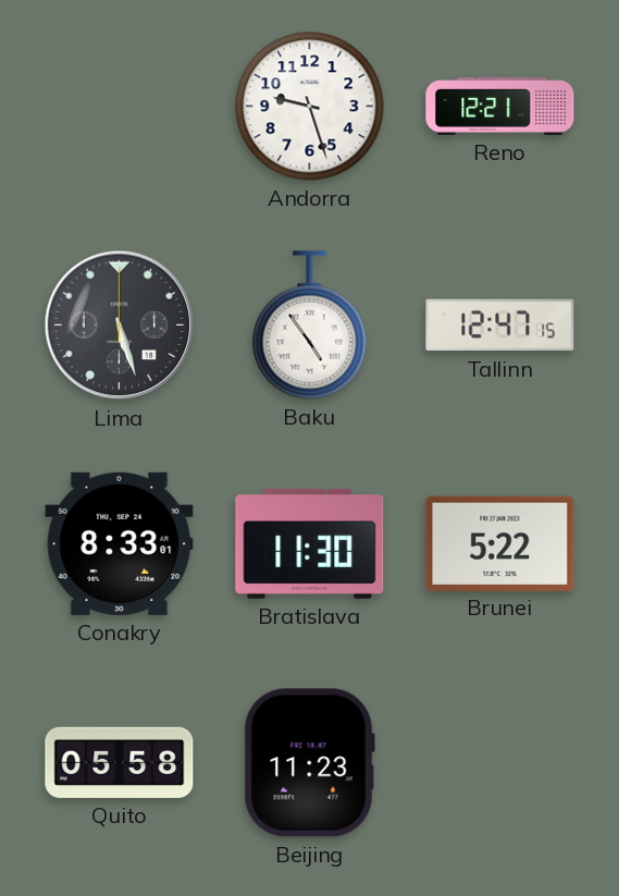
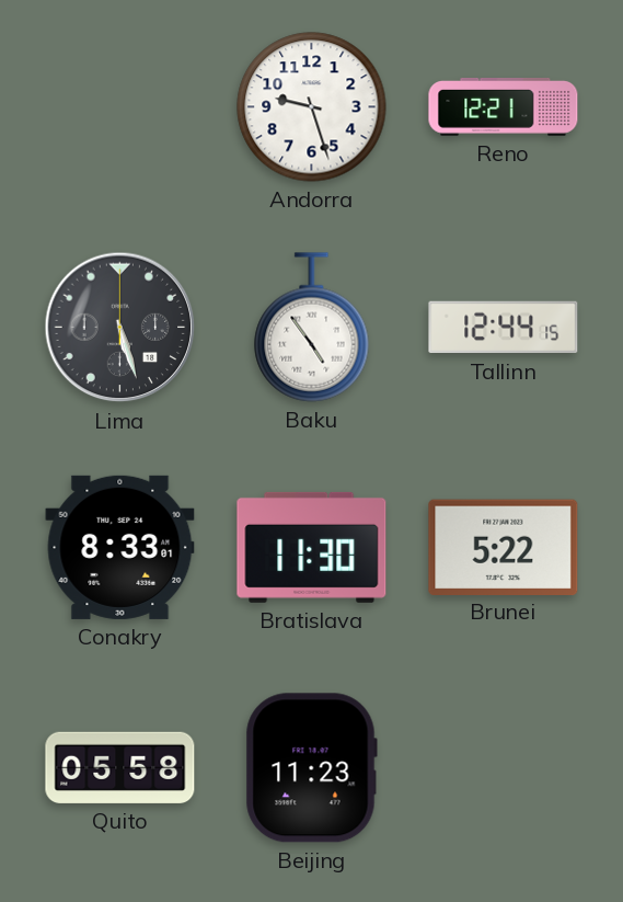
Tallinn: 12:47 -> 12:44 (504, 328)
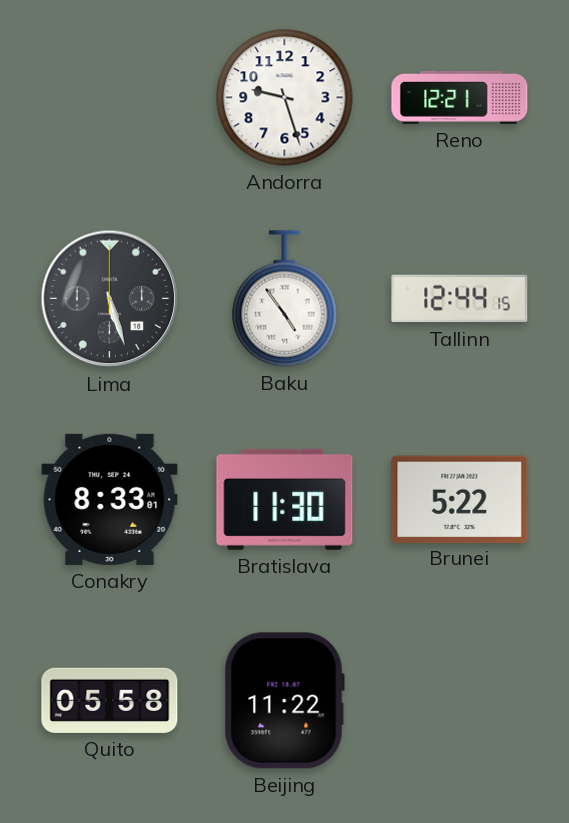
Beijing: 11:23 -> 11:22 (284, 701)
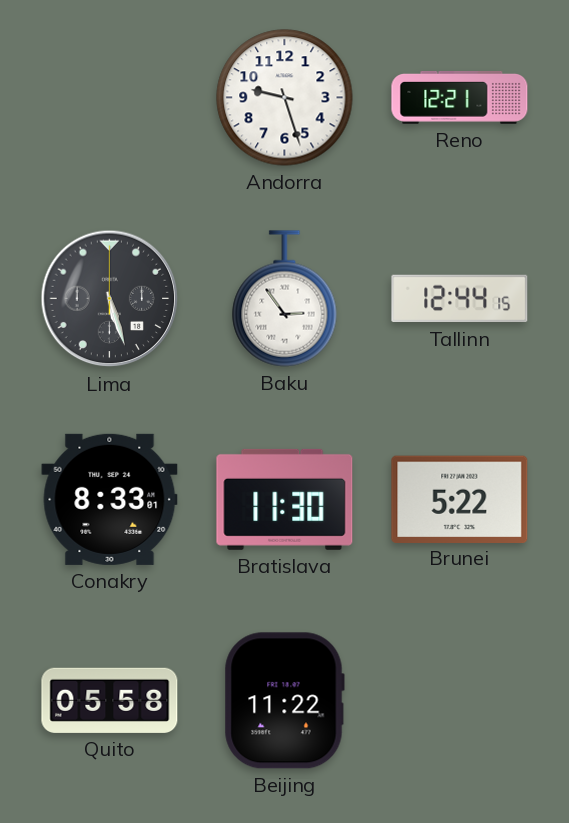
Baku: 4:54 -> 2:54 (285, 299)
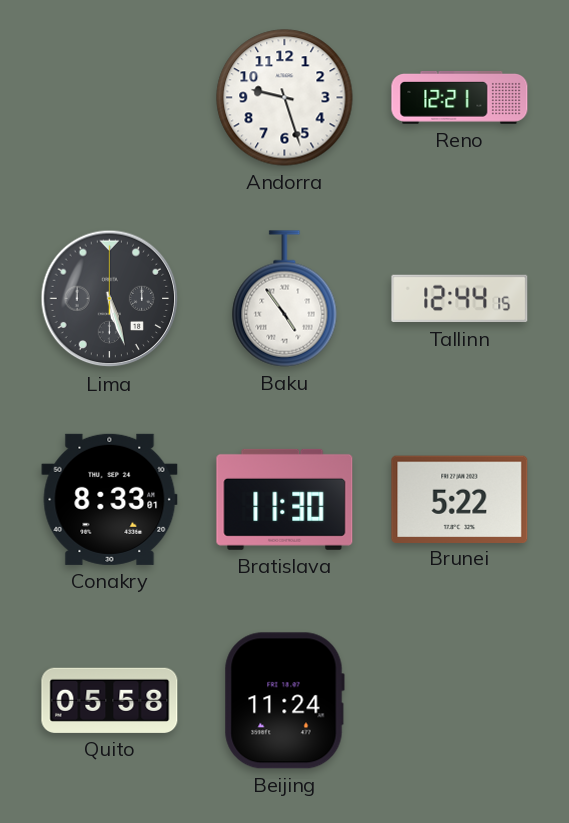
Baku: 2:54 -> 4:54 (285, 299)
Beijing: 11:22 -> 11:24 (284, 701)
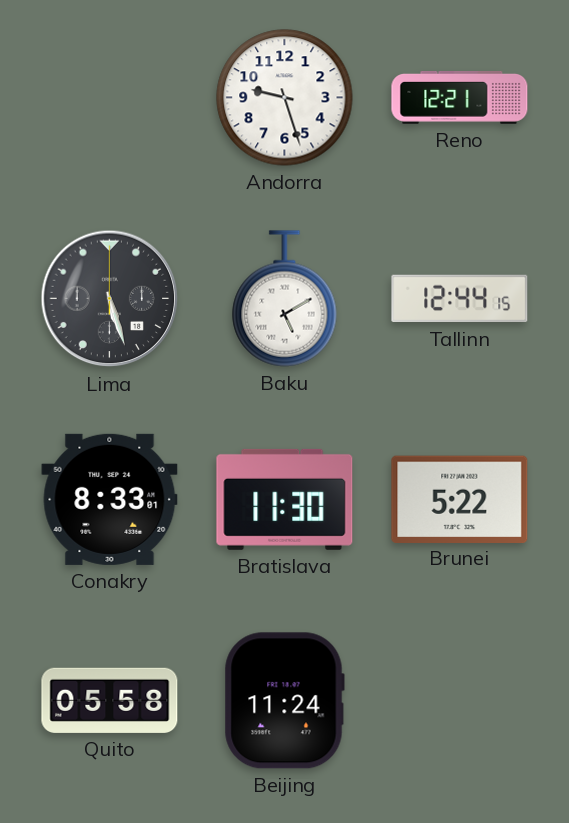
Baku: 4:54 -> 5:10 (285, 299)
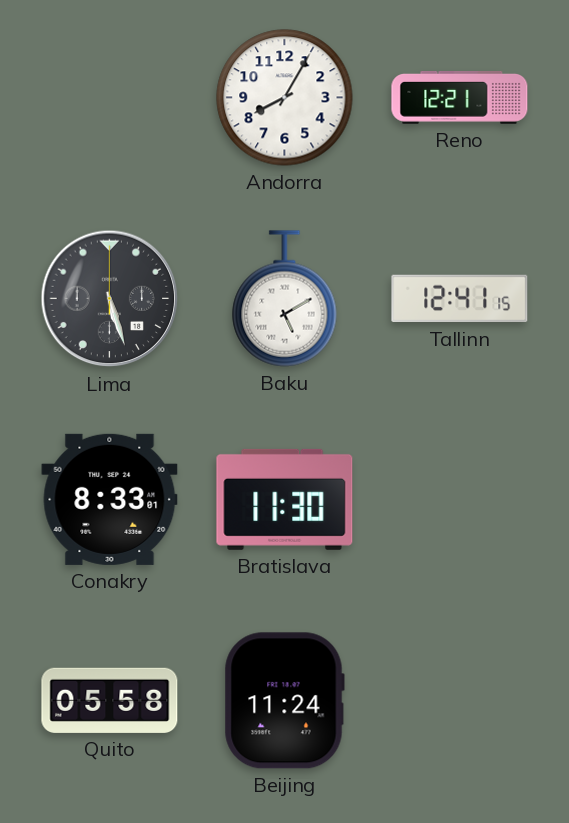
Andorra: 9:27 -> 8:05 (285, 98)
Tallinn: 12:44 -> 12:41 (460, 299)
Brunei: 5:22 -> none (460, 499)
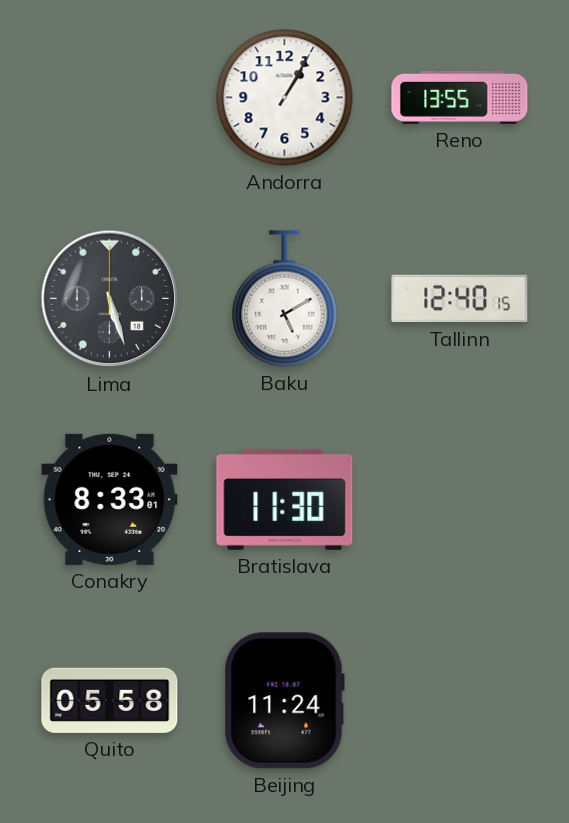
Andorra: 8:05 -> 1:05 (285, 98)
Reno: 12:21 -> 13:55 (460, 98)
Tallinn: 12:41 -> 12:40 (460, 299)
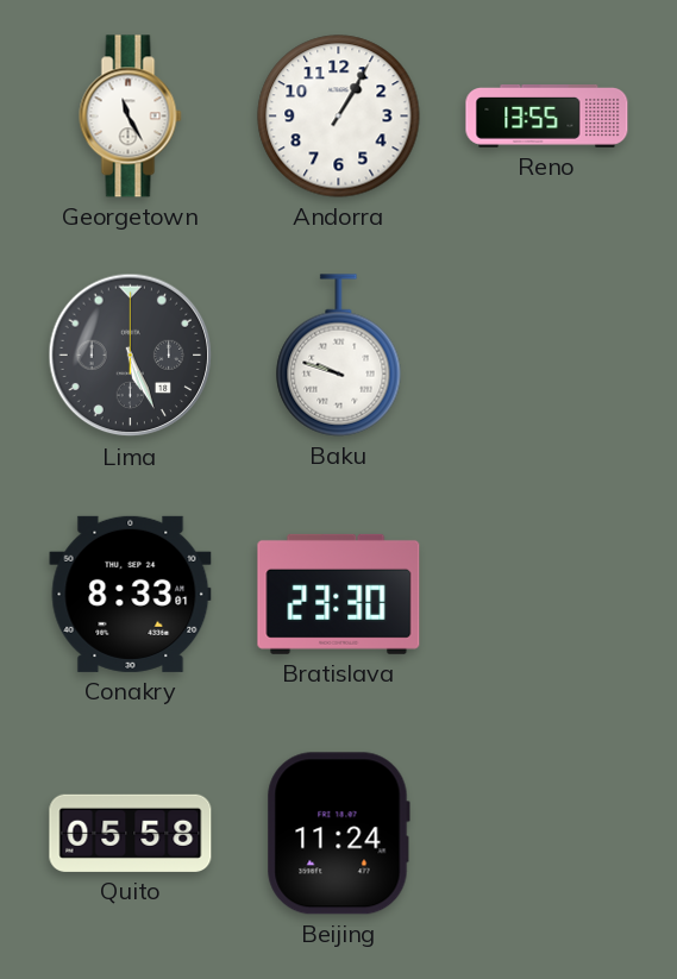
Georgetown: none -> 11:25 (131, 117)
Lima: 5:27 -> 5:26 (131, 356)
Baku: 5:10 -> 9:48 (339, 356)
Tallinn: 12:40 -> none (460, 299)
Bratislava: 11:30 -> 23:30 (339, 594)
